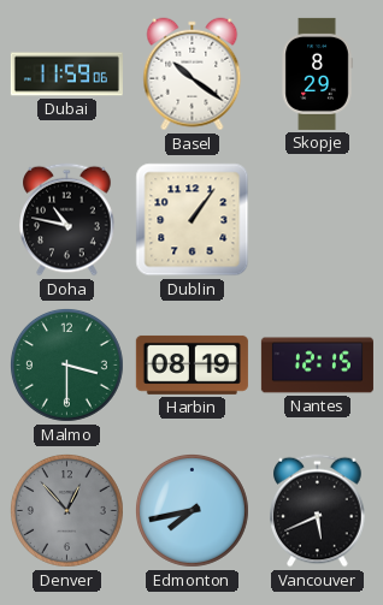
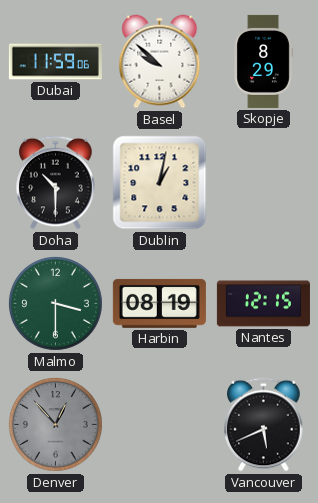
Basel: 10:21 -> 9:52 (160, 62)
Doha: 10:47 -> 10:30 (56, 183)
Dublin: 1:06 -> 1:02 (160, 183)
Edmonton: 7:43 -> none (191, 510)
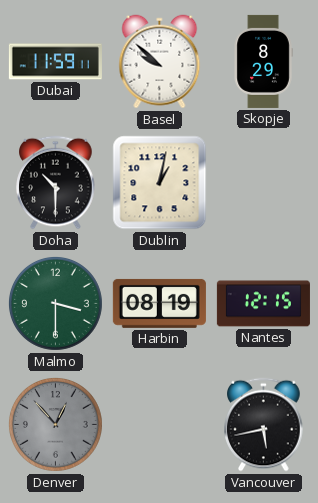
Dubai: 11:59:06 -> 11:59:11 (55, 62)
Vancouver: 5:41 -> 5:43 (264, 425)
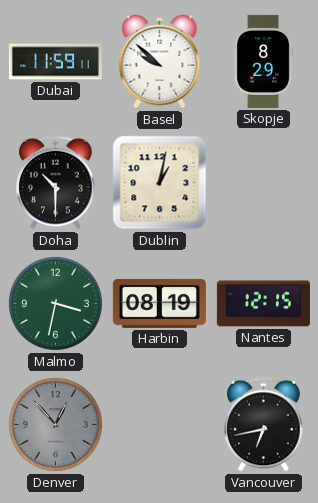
Malmo: 3:30 -> 3:32 (55, 303)
Vancouver: 5:43 -> 6:43 (264, 425)
